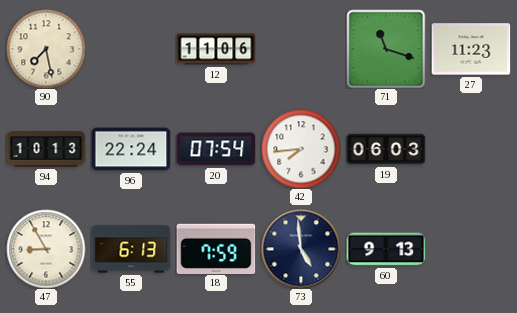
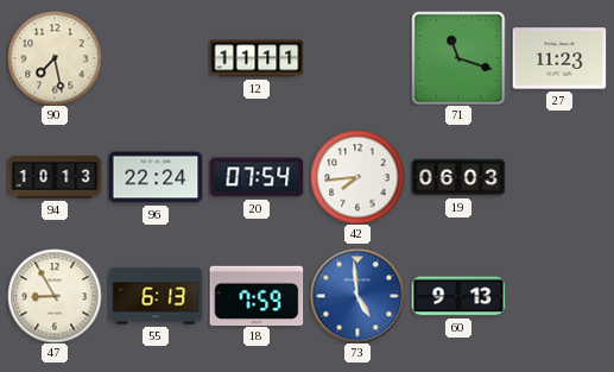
12: 11:06 -> 11:11 (257, 58)
73 dial: navy -> blue (357, 296)
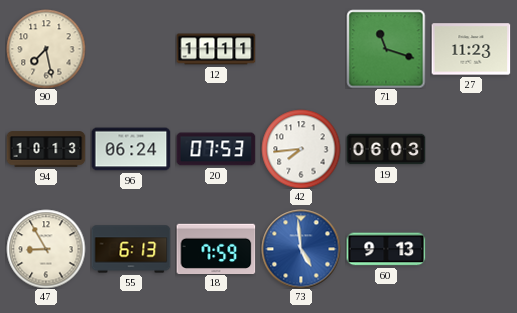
96: 22:24 -> 06:24 (131, 149)
20: 07:54 -> 07:53 (216, 149)
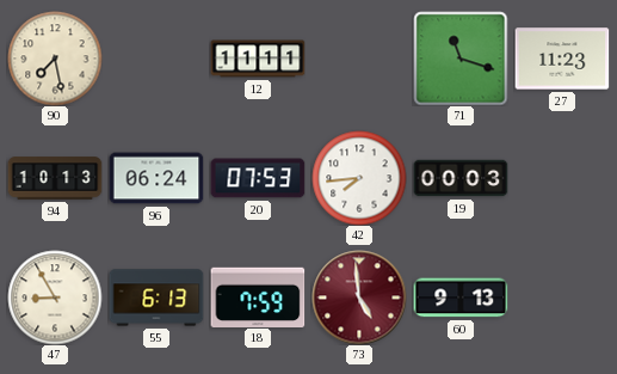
19: 06:03 -> 00:03 (461, 178)
73 dial: blue -> burgundy (359, 298)
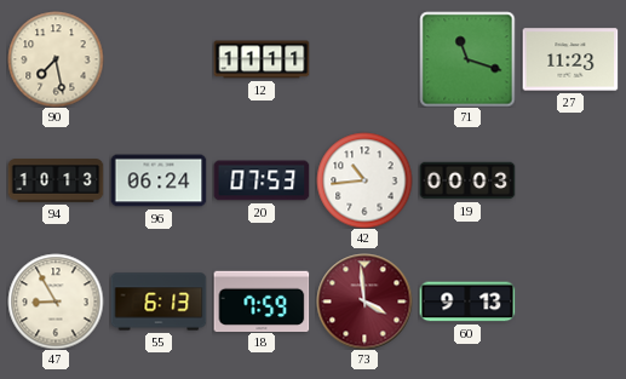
42: 7:44 -> 10:44 (364, 180)
73: 4:59 -> 3:59 (364, 302)
